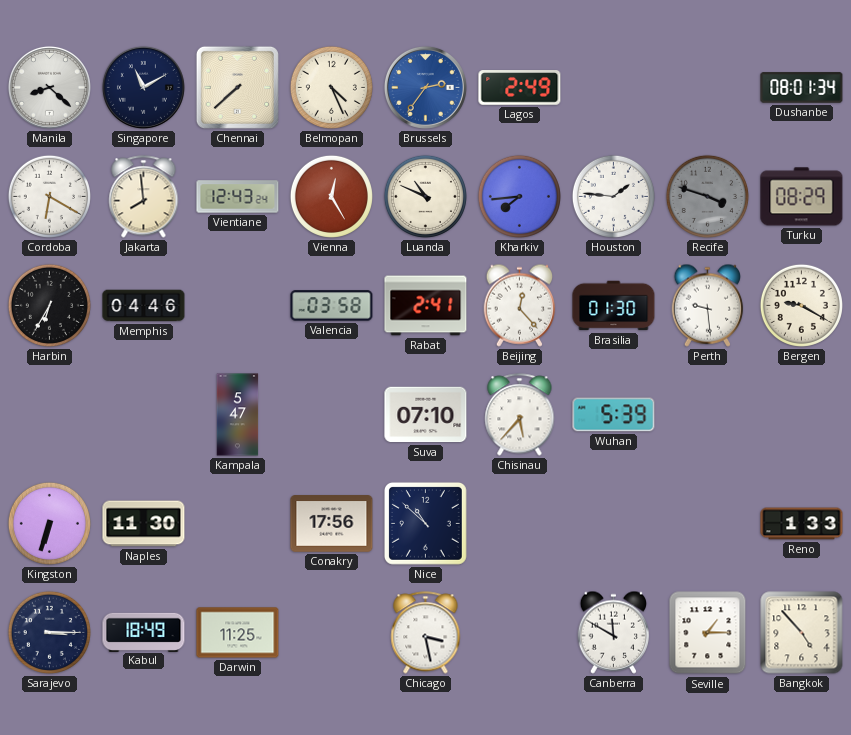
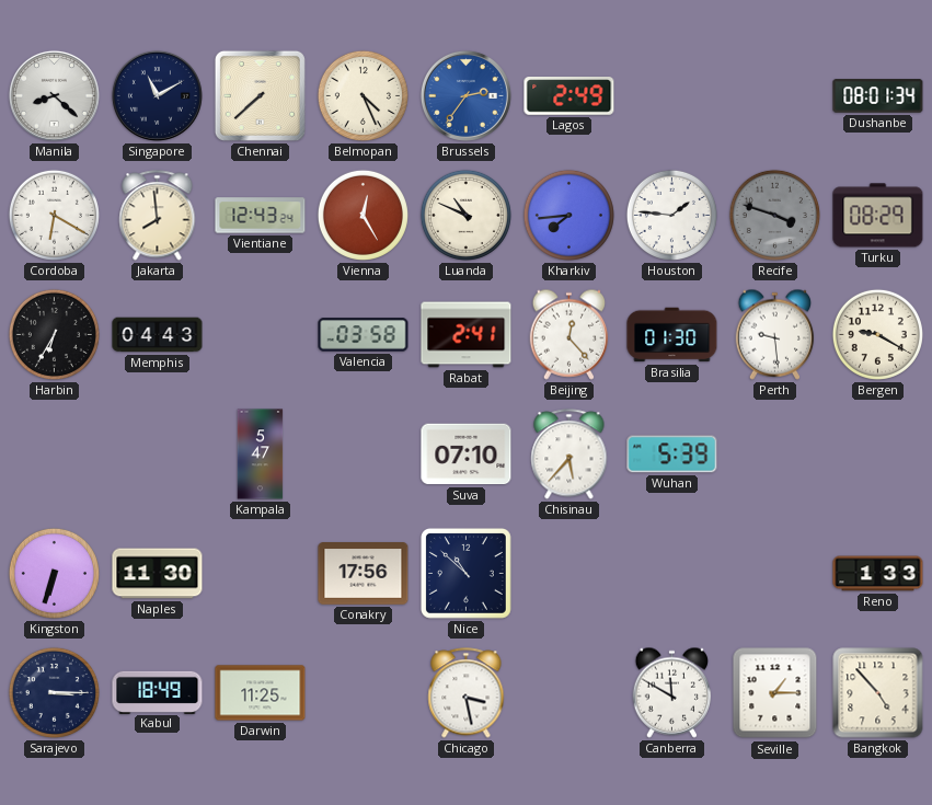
Memphis: 04:46 -> 04:43 (158, 335)
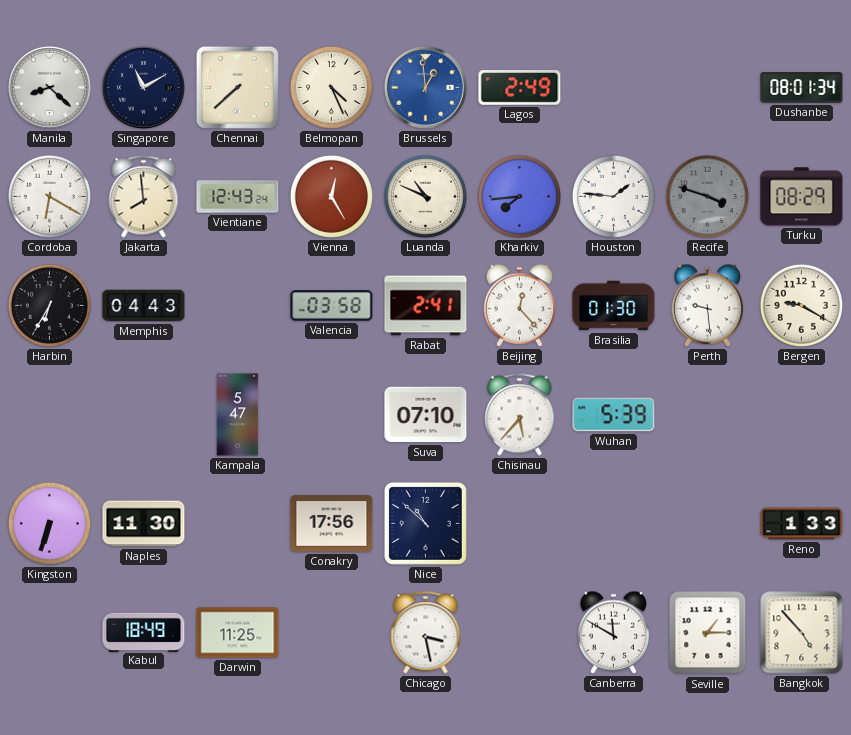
Brussels: 2:36 -> 12:59 (425, 87)
Sarajevo: 3:15 -> none (54, 692)
